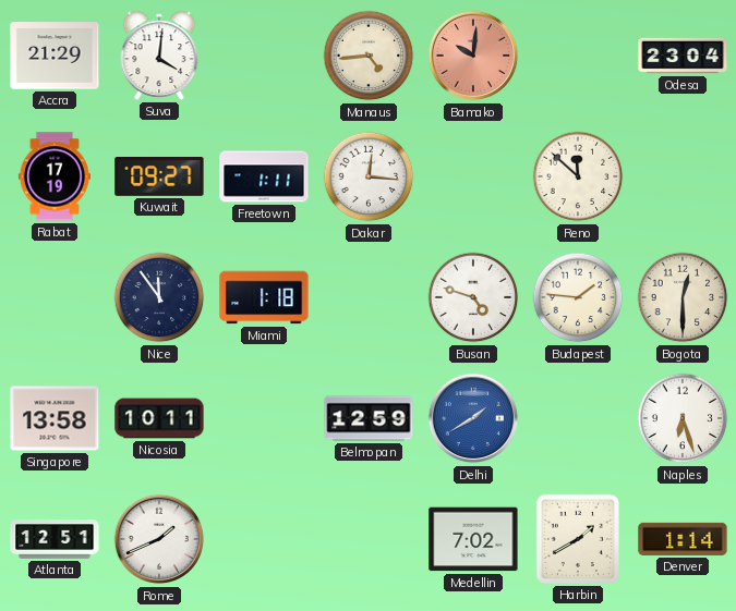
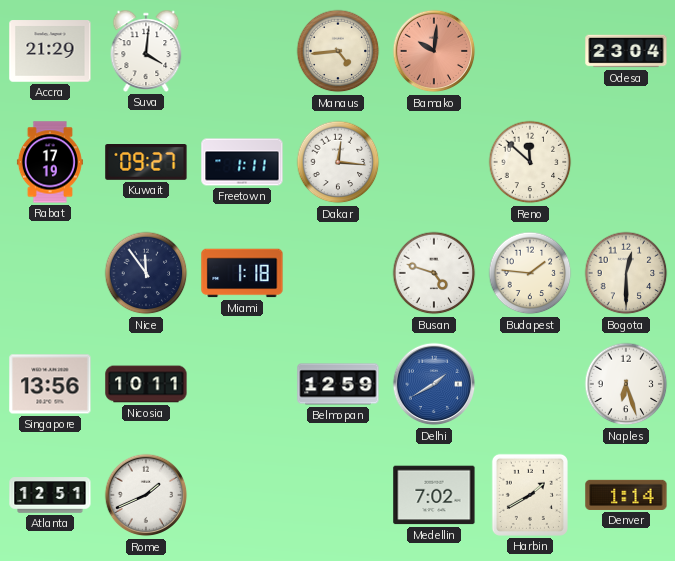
Singapore: 13:58 -> 13:56 (50, 384)
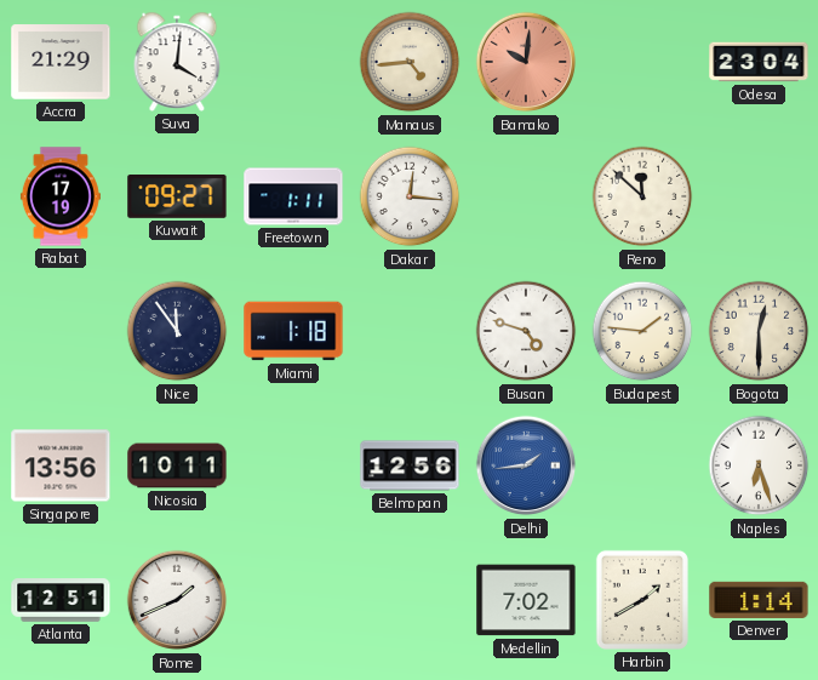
Belmopan: 12:59 -> 12:56 (410, 465)
Delhi: 1:40 -> 1:44 (526, 465)
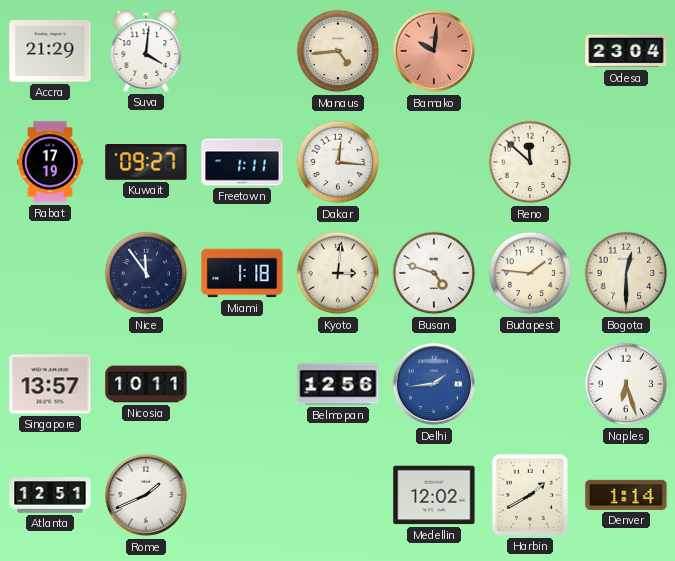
Kyoto: none -> 3:01 (338, 273)
Singapore: 13:56 -> 13:57 (50, 384)
Medellin: 7:02 -> 12:02 (434, 495)
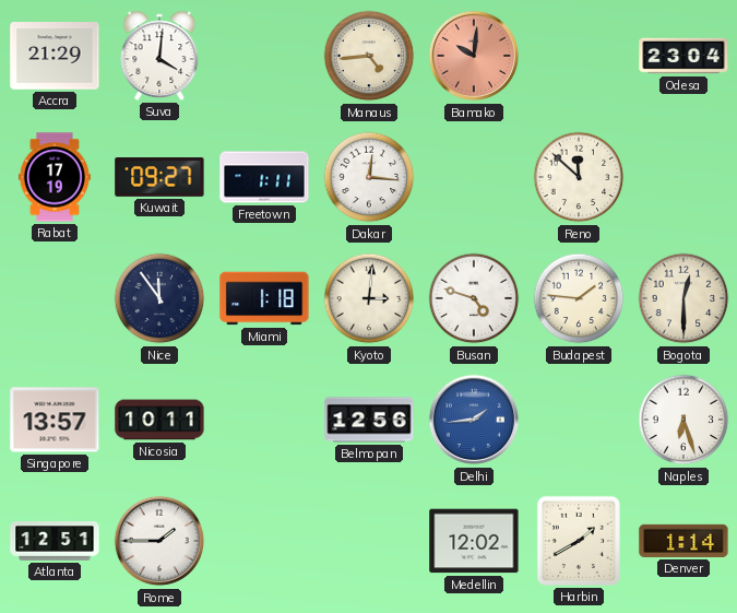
Rome: 1:41 -> 1:45 (159, 541)
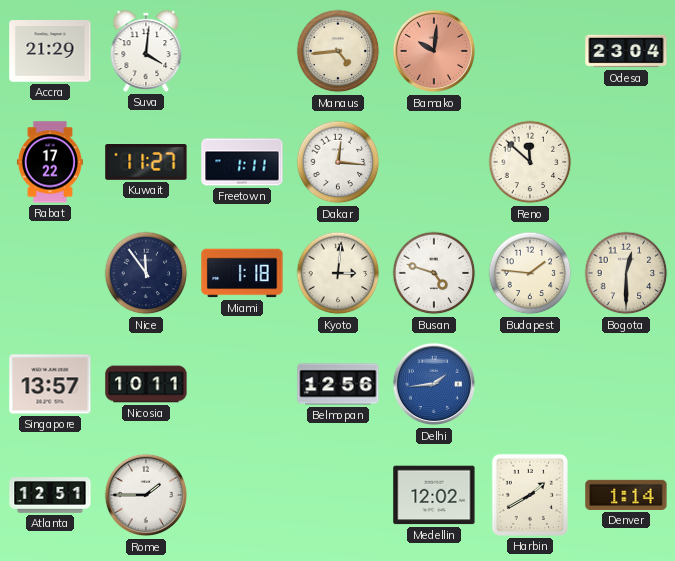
Rabat: 17:19 -> 17:22 (50, 162)
Kuwait: 09:27 -> 11:27 (146, 163)
Naples: 6:27 -> none (683, 420)
